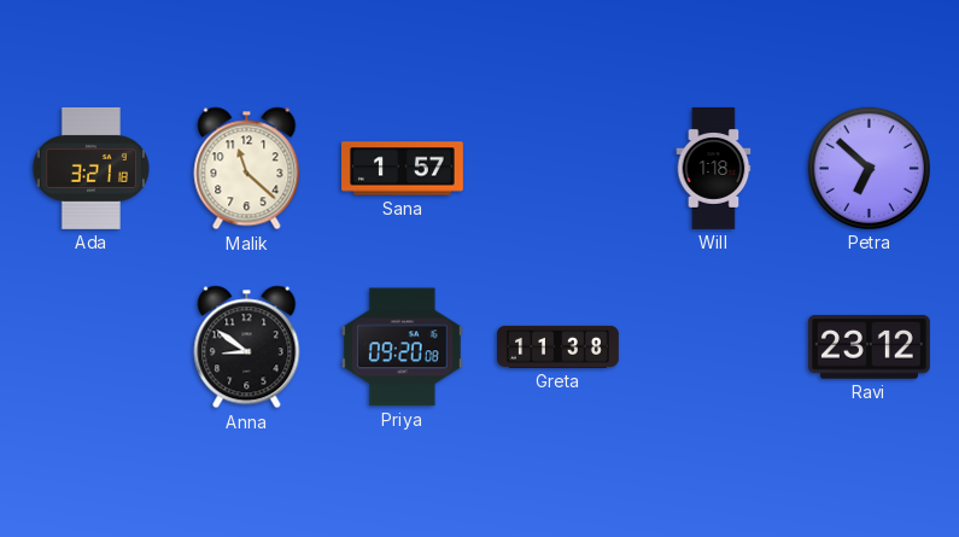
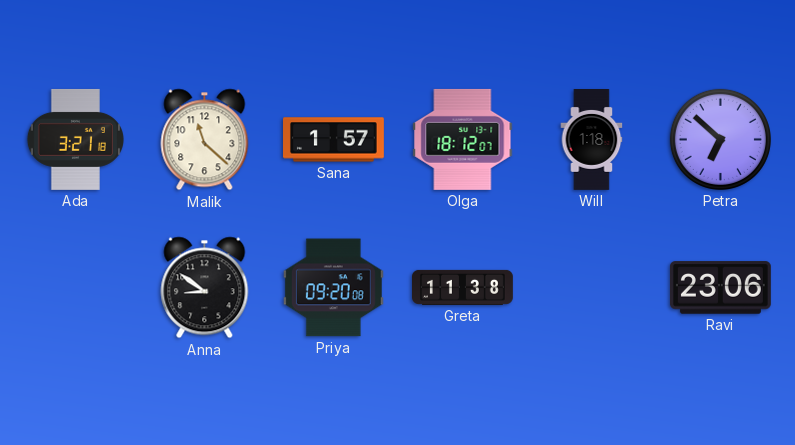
Olga: none -> 18:12 (463, 139)
Ravi: 23:12 -> 23:06 (720, 288)
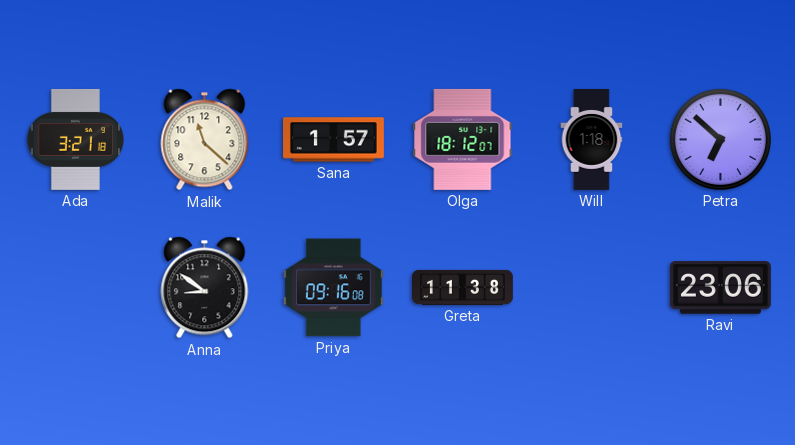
Priya: 09:20 -> 09:16 (333, 288)
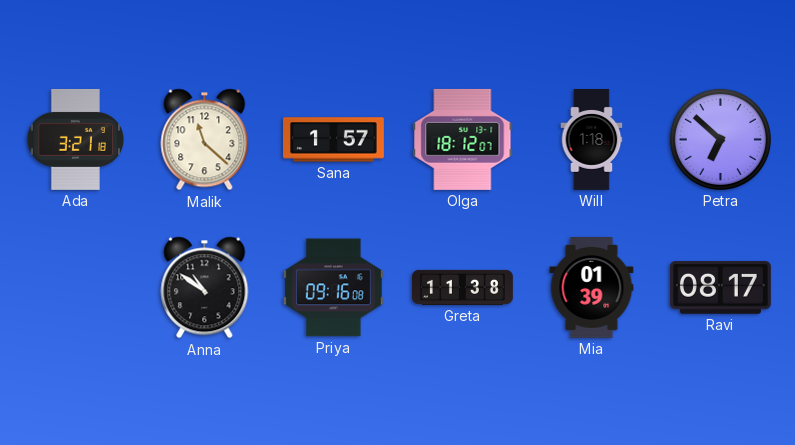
Anna: 8:51 -> 10:51 (205, 288)
Mia: none -> 01:39 (592, 287)
Ravi: 23:06 -> 08:17 (720, 288)
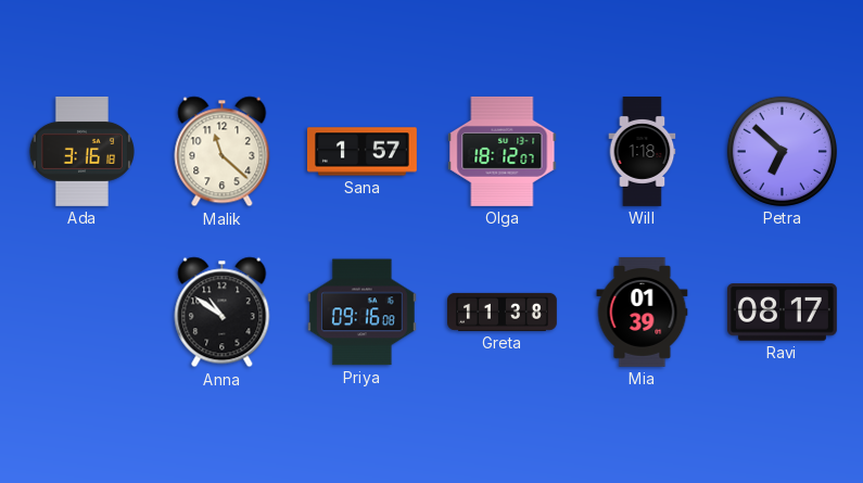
Ada: 3:21 -> 3:16 (81, 151)
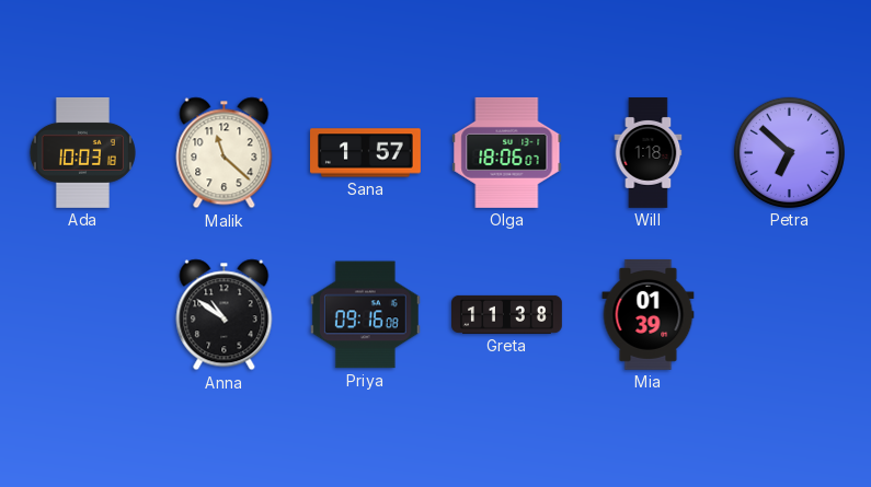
Ada: 3:16 -> 10:03 (82, 152)
Olga: 18:12 -> 18:06 (507, 152)
Ravi: 08:17 -> none (782, 313)
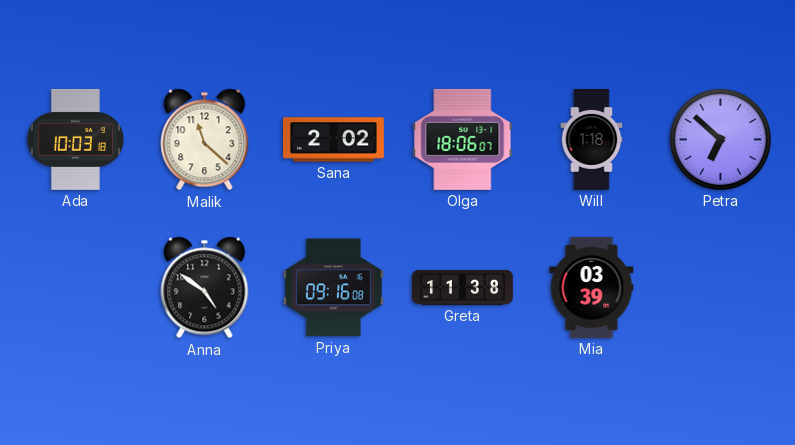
Sana: 1:57 -> 2:02 (334, 140)
Anna: 10:51 -> 4:51 (205, 288)
Mia: 01:39 -> 03:39 (592, 287)
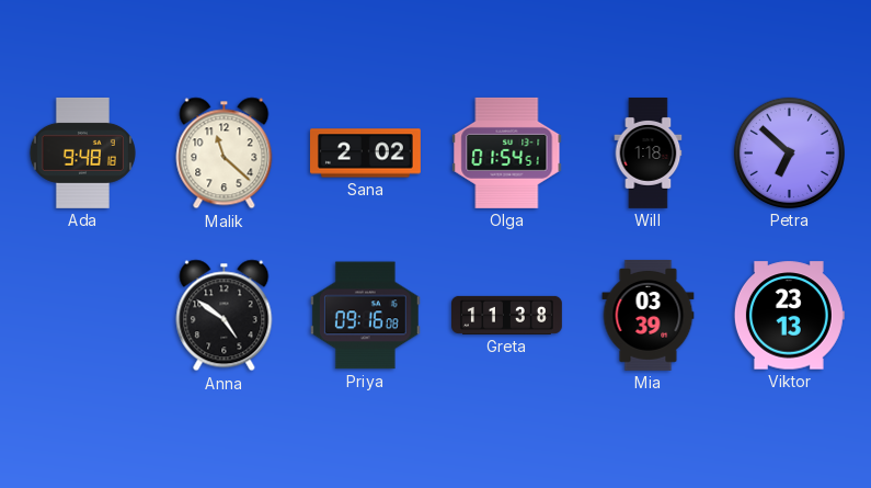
Ada: 10:03 -> 9:48 (82, 152)
Olga: 18:06 -> 01:54 (507, 152)
Viktor: none -> 23:13 (789, 316)
